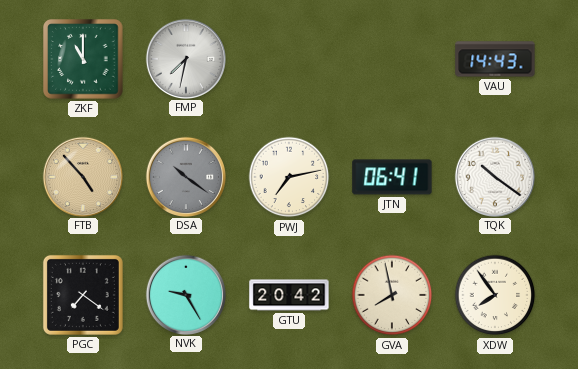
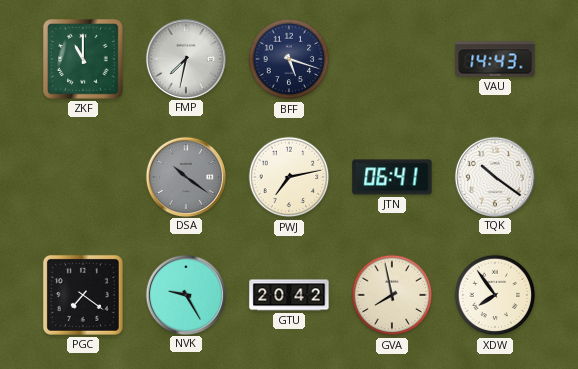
BFF: none -> 5:18 (289, 59)
FTB: 4:53 -> none (82, 176)
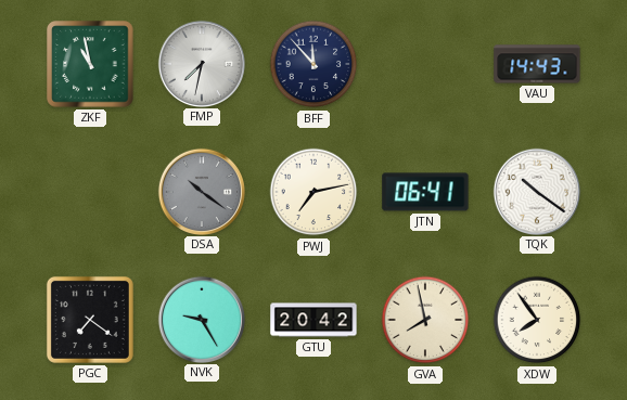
ZKF: 11:00 -> 10:58 (90, 64)
BFF: 5:18 -> 11:53 (313, 64)
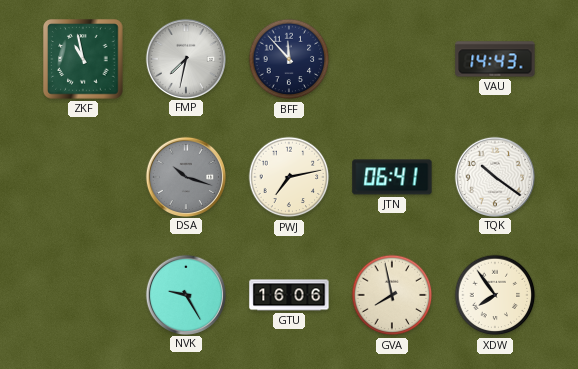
DSA: 10:21 -> 10:18 (185, 176)
PGC: 7:21 -> none (90, 320)
GTU: 20:42 -> 16:06 (289, 295)
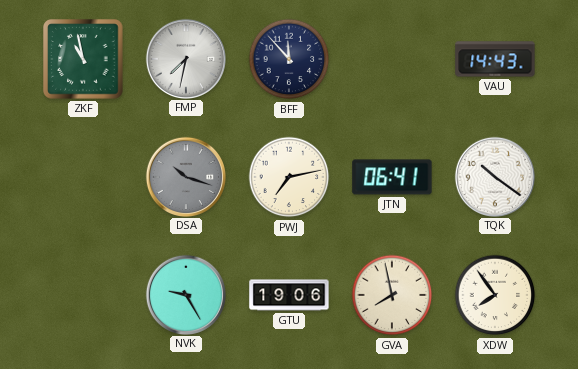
GTU: 16:06 -> 19:06 (289, 295)
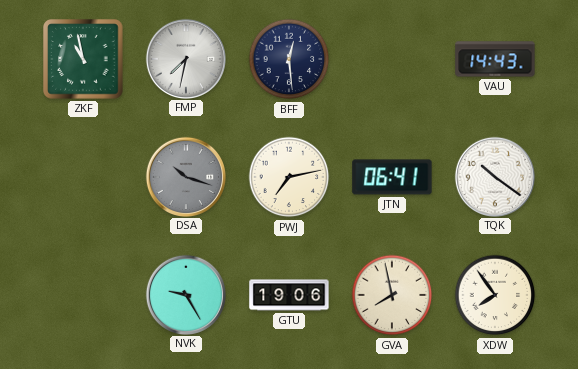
BFF: 11:53 -> 12:29 (289, 59)
